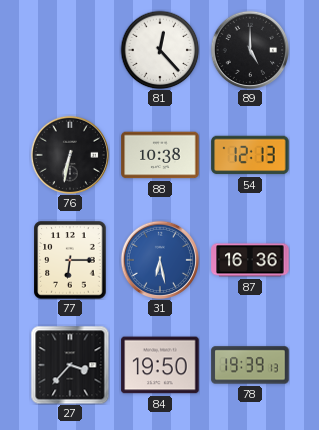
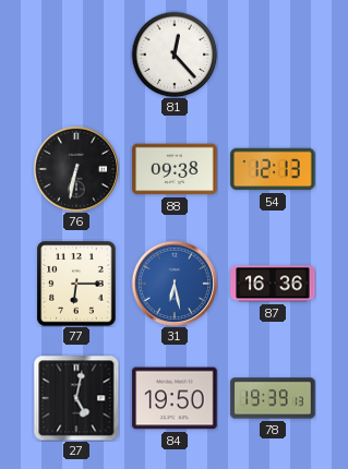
89: 5:00 -> none (250, 50)
88: 10:38 -> 09:38 (175, 169)
27: 3:37 -> 5:02 (76, 398)
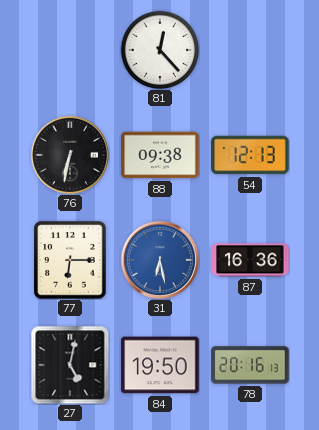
78: 19:39 -> 20:16 (250, 365)
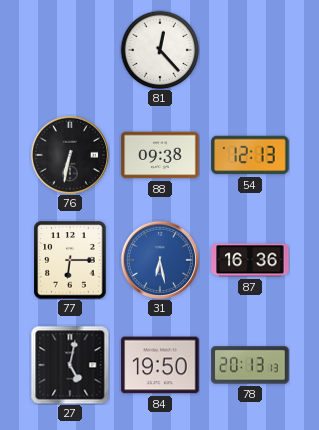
78: 20:16 -> 20:13 (250, 365)
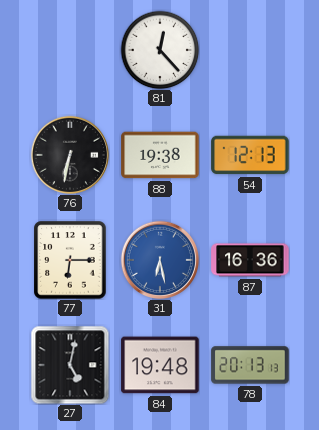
88: 09:38 -> 19:38 (160, 155)
84: 19:50 -> 19:48 (160, 365)
